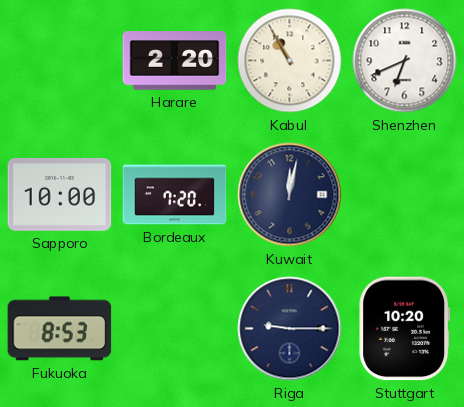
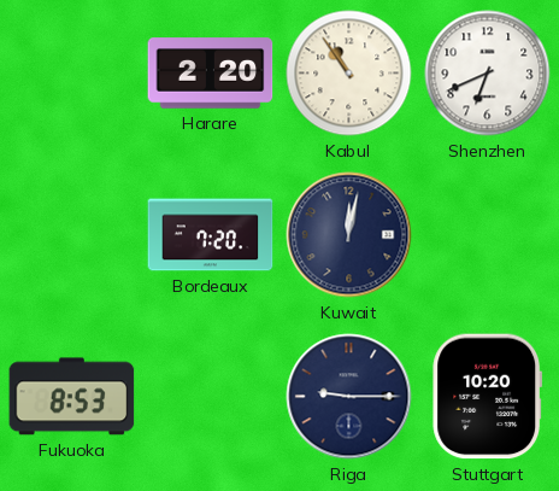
Kabul: 10:55 -> 10:54 (349, 74)
Sapporo: 10:00 -> none (60, 194)
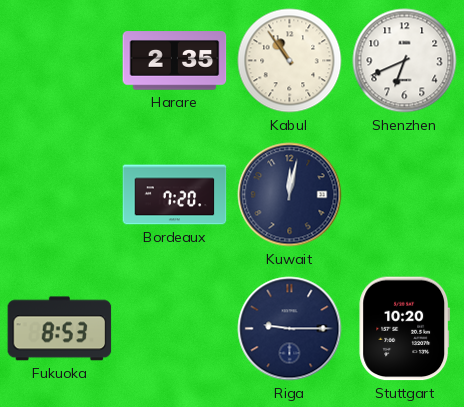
Harare: 2:20 -> 2:35 (175, 61)
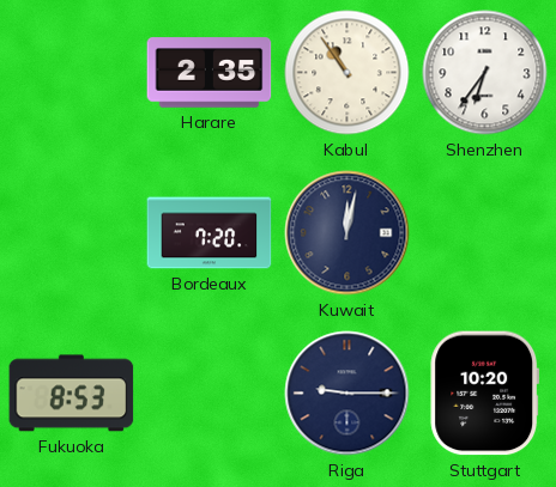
Shenzhen: 6:41 -> 6:36 (485, 73)
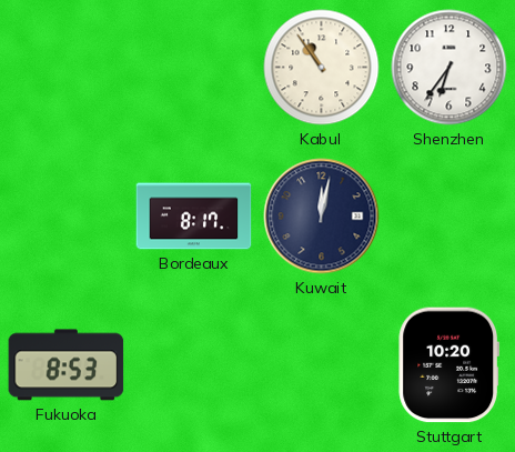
Harare: 2:35 -> none (210, 73)
Bordeaux: 7:20 -> 8:17 (194, 217)
Riga: 9:15 -> none (347, 394)
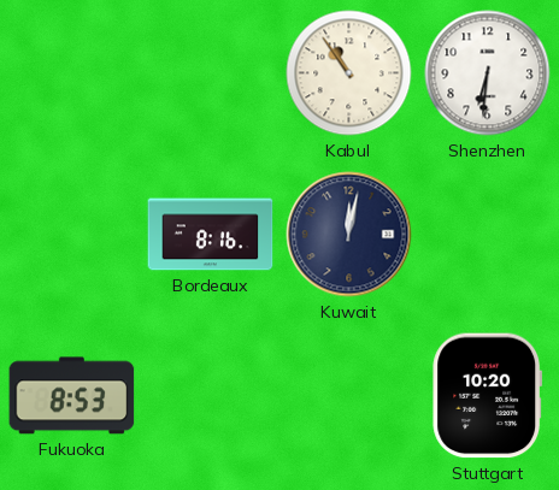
Shenzhen: 6:36 -> 6:31 (488, 73)
Bordeaux: 8:17 -> 8:16 (211, 235)
